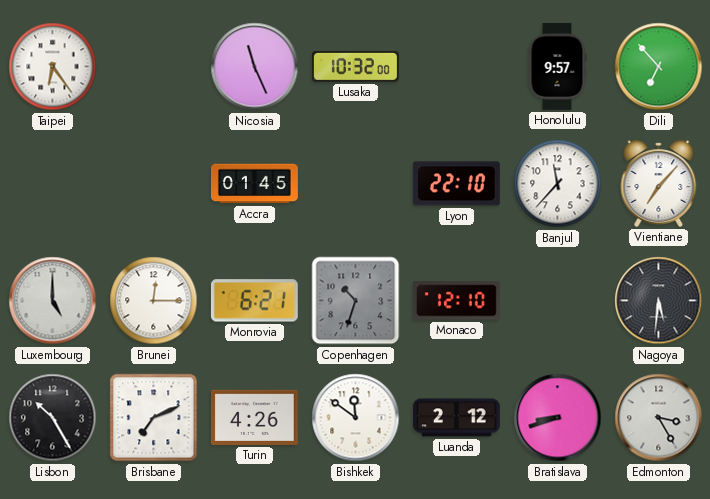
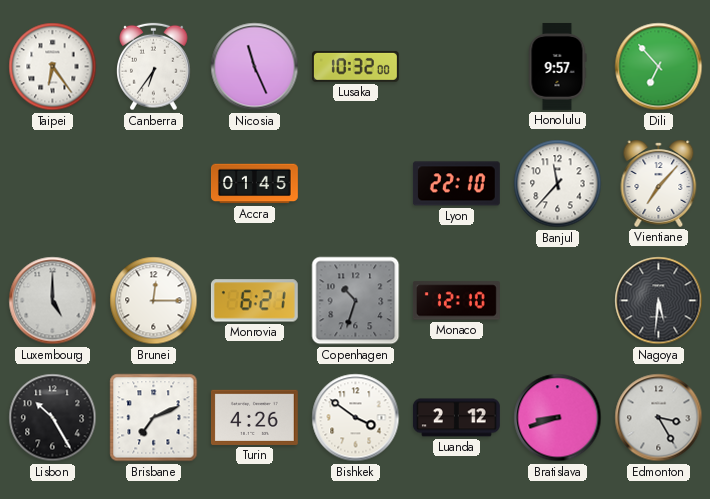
Canberra: none -> 6:36 (154, 67)
Bishkek: 11:51 -> 3:51 (356, 418)
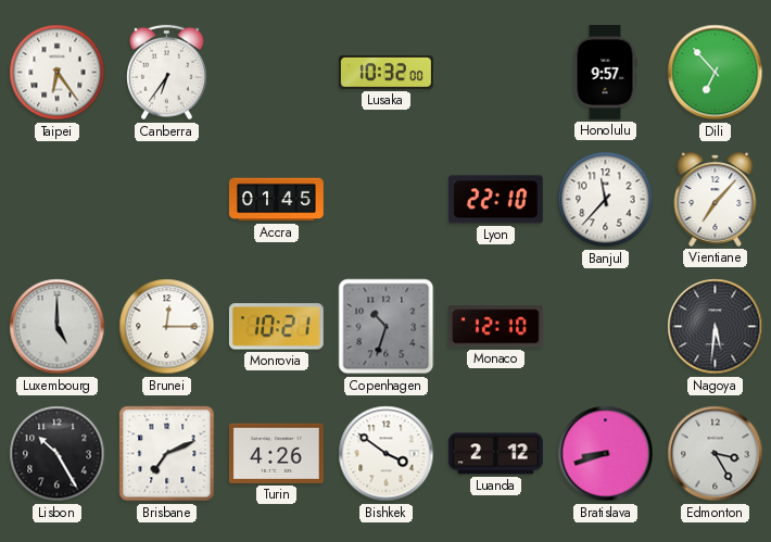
Nicosia: 11:26 -> none (255, 67)
Monrovia: 6:21 -> 10:21 (276, 327)
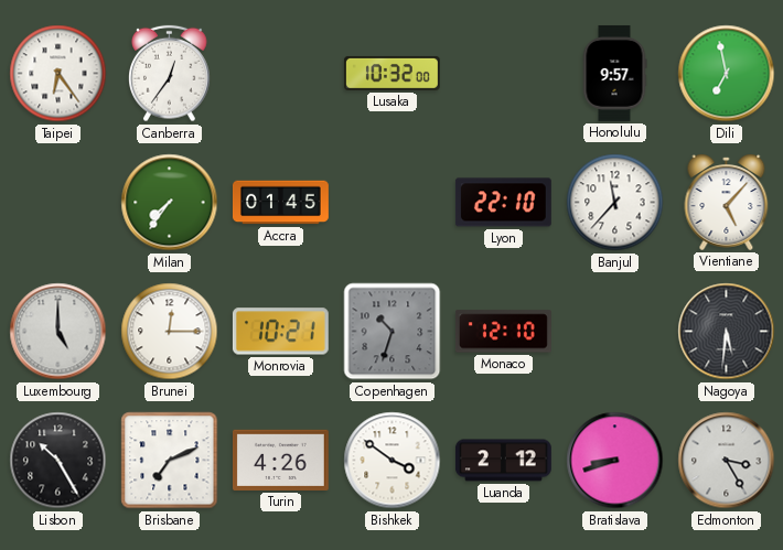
Canberra: 6:36 -> 12:36 (170, 74)
Dili: 6:53 -> 6:58 (727, 74)
Milan: none -> 7:36 (170, 203)
Vientiane: 7:07 -> 5:07 (727, 202)
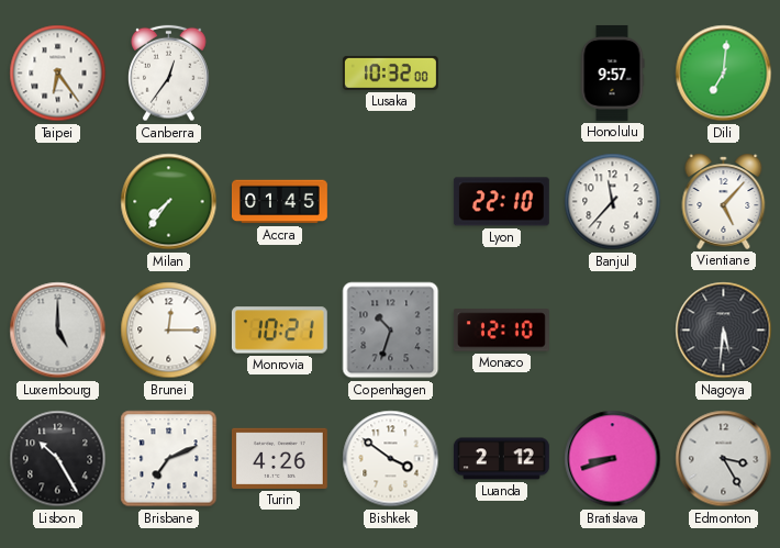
Dili: 6:58 -> 7:01 (724, 74)
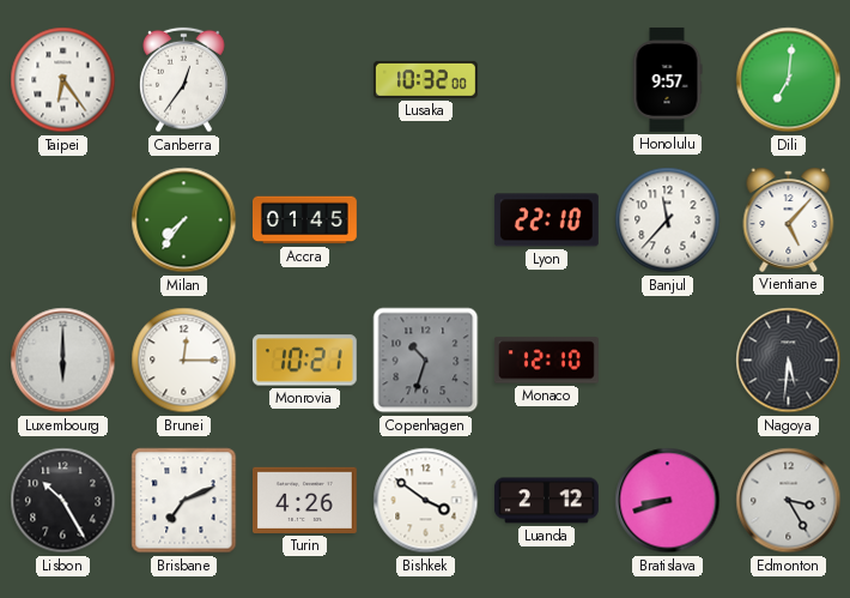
Luxembourg: 5:00 -> 6:00 (63, 361)
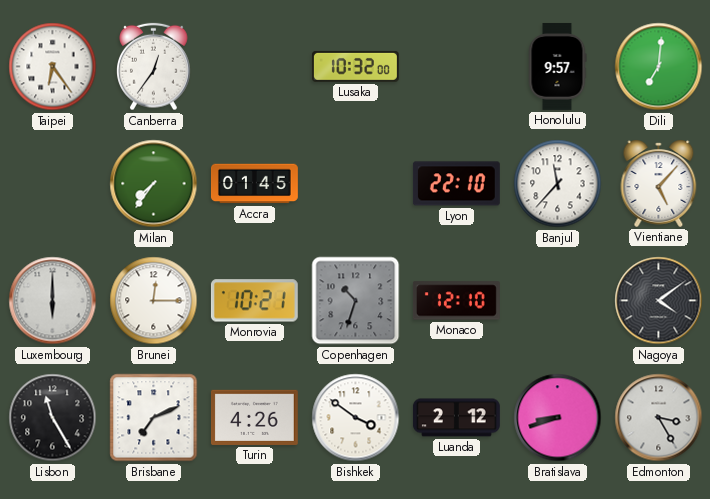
Nagoya: 5:31 -> 4:09 (659, 301)
Lisbon: 10:25 -> 11:25 (53, 418)
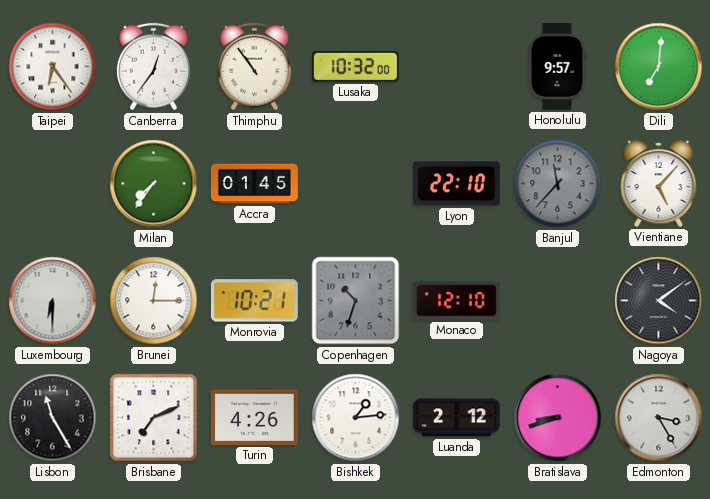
Thimphu: none -> 10:54 (255, 67)
Banjul dial: white -> grey (558, 184)
Luxembourg: 6:00 -> 6:30 (53, 301)
Bishkek: 3:51 -> 1:14 (356, 418)
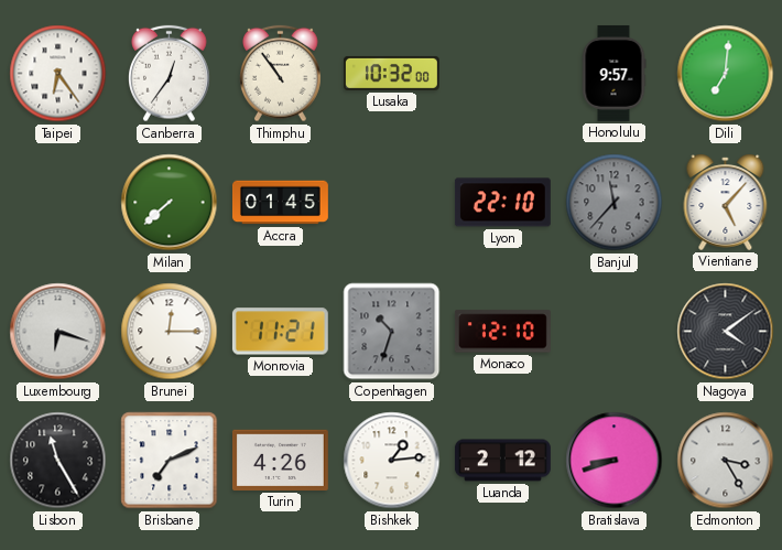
Milan: 7:36 -> 7:38 (170, 203)
Luxembourg: 6:30 -> 6:18 (58, 332)
Monrovia: 10:21 -> 11:21 (280, 332)
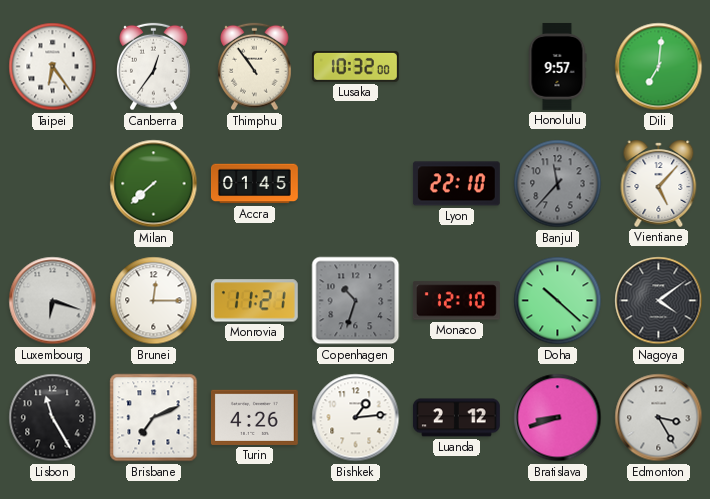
Doha: none -> 10:22 (558, 301)
